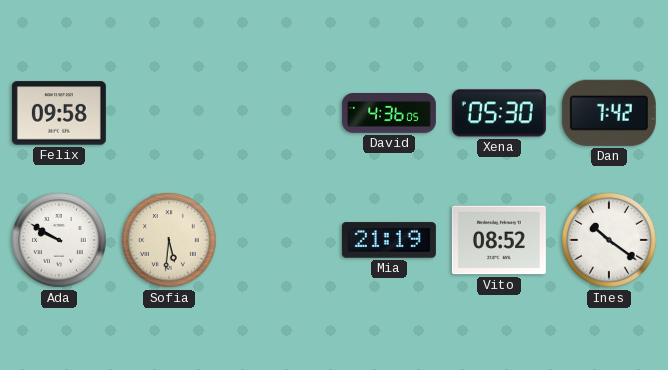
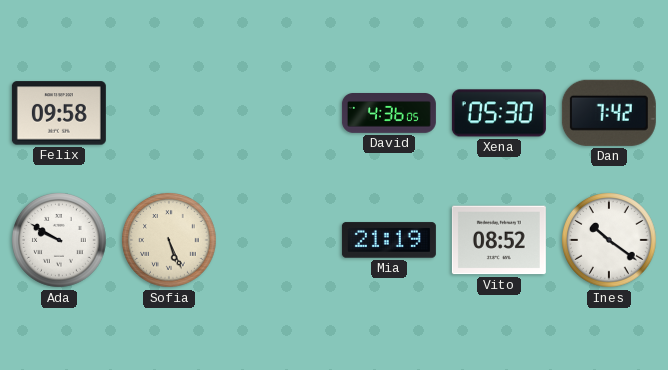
Sofia: 5:31 -> 5:26 (170, 241)
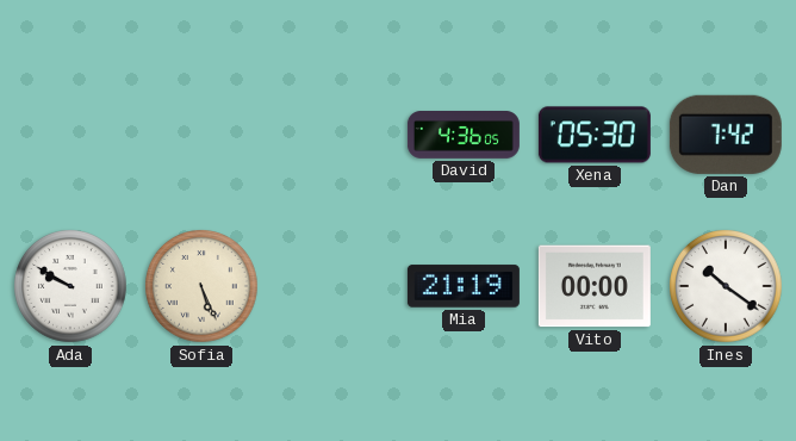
Felix: 09:58 -> none (59, 113)
Vito: 08:52 -> 00:00 (595, 286)
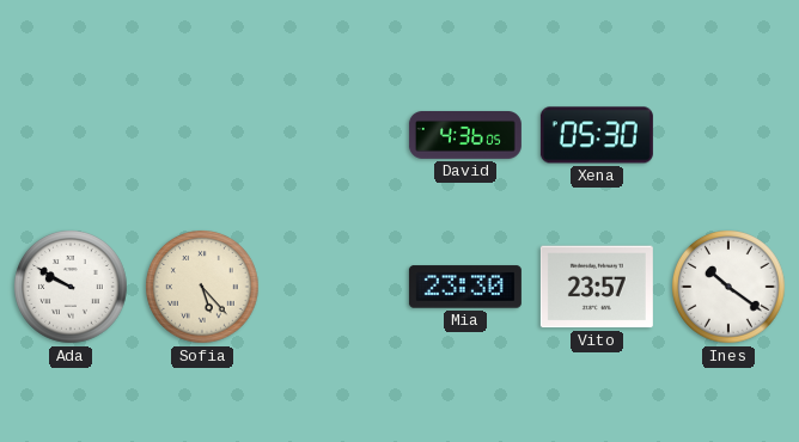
Dan: 7:42 -> none (726, 135)
Sofia: 5:26 -> 5:23 (203, 288)
Mia: 21:19 -> 23:30 (465, 287)
Vito: 00:00 -> 23:57 (597, 287)
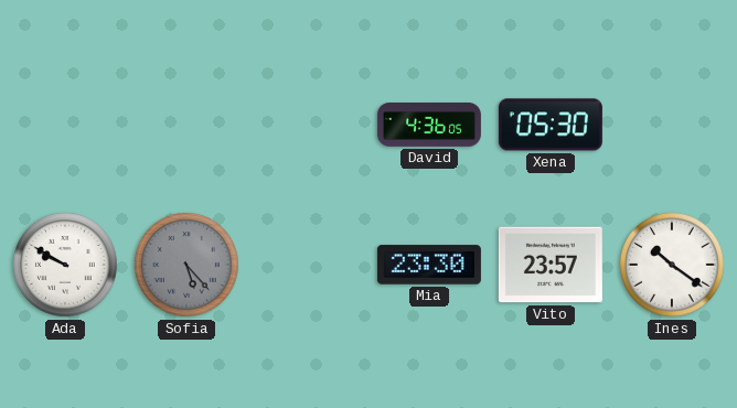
Sofia dial: cream -> grey (188, 266)
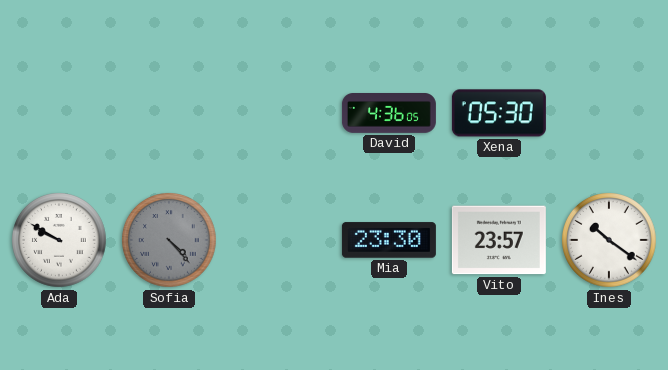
Sofia: 5:23 -> 4:23 (170, 241)
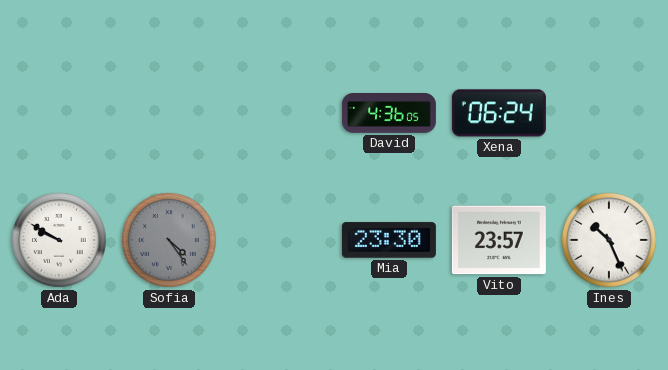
Xena: 05:30 -> 06:24 (499, 113)
Sofia: 4:23 -> 4:24 (170, 241)
Ines: 10:21 -> 10:26 (610, 241)
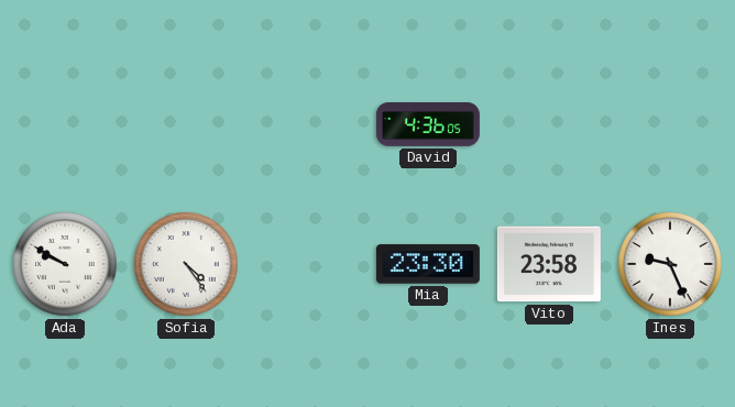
Xena: 06:24 -> none (499, 113)
Sofia dial: grey -> white (187, 265)
Vito: 23:57 -> 23:58 (549, 264)
Ines: 10:26 -> 9:26 (671, 265)
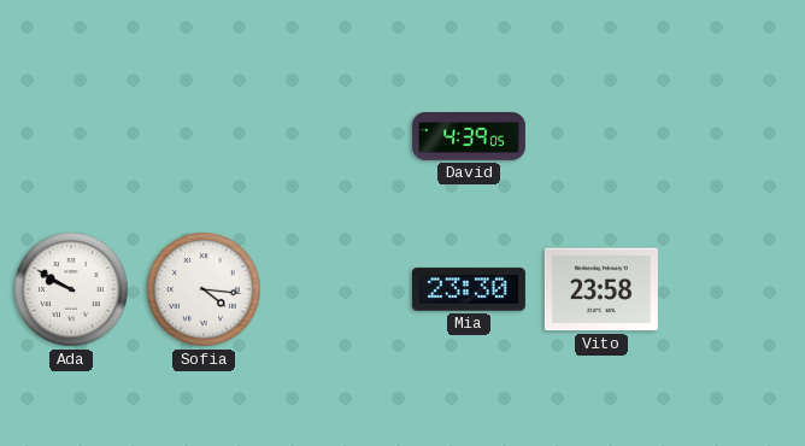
David: 4:36 -> 4:39 (469, 137)
Sofia: 4:24 -> 4:16 (205, 291)
Ines: 9:26 -> none (671, 265)
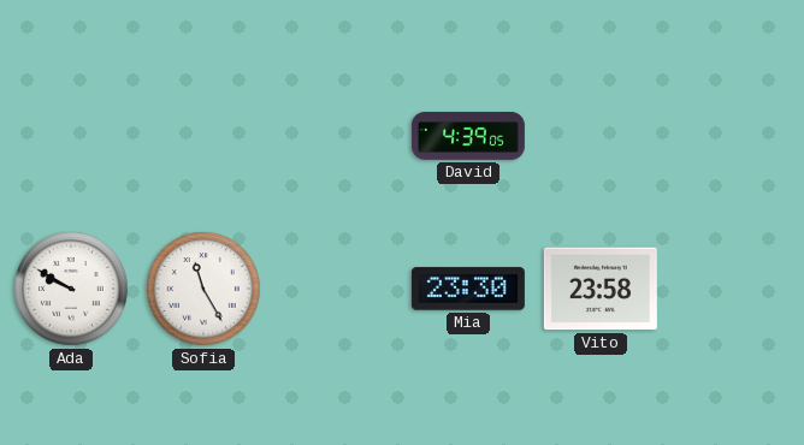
Sofia: 4:16 -> 11:25 (205, 290)
